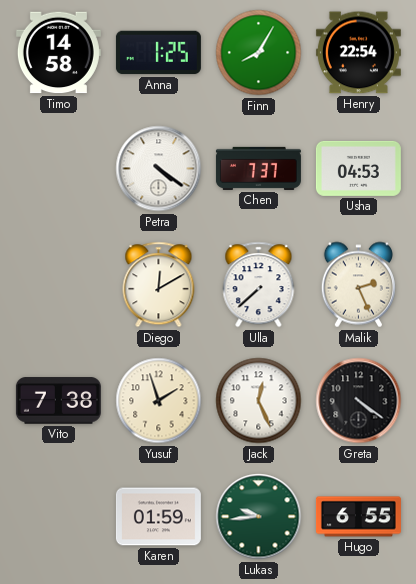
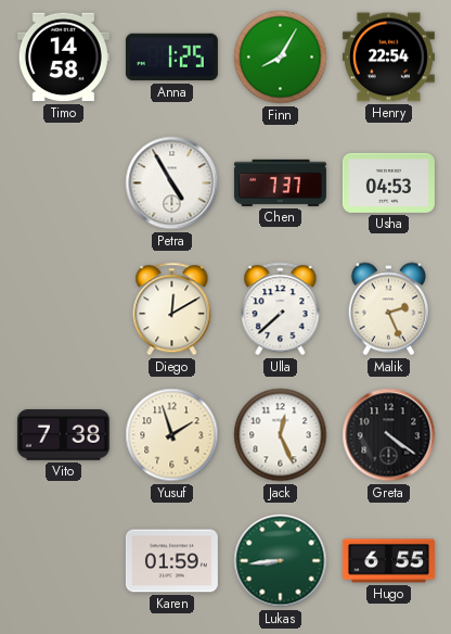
Petra: 4:21 -> 4:55 (172, 183)
Lukas: 9:44 -> 8:44 (281, 561)
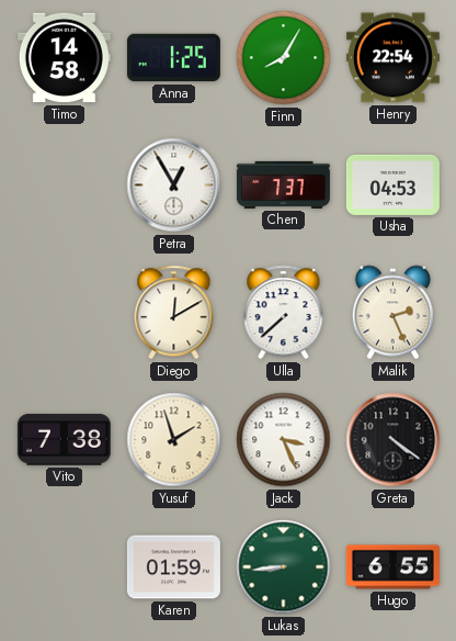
Petra: 4:55 -> 12:55 (174, 185)
Jack: 12:26 -> 3:26 (284, 440)
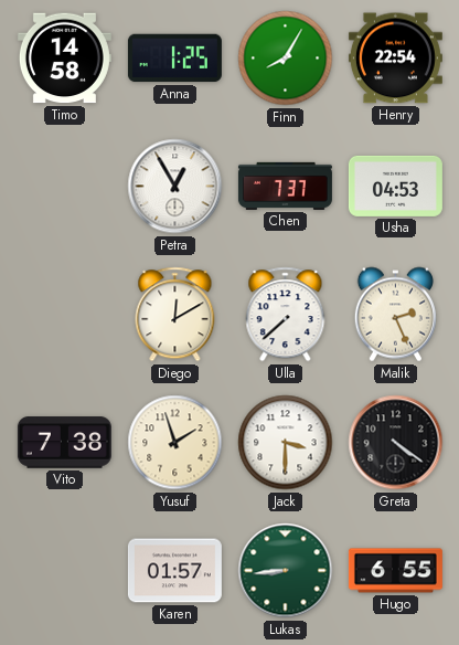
Jack: 3:26 -> 3:30 (286, 443)
Karen: 01:59 -> 01:57 (174, 571)
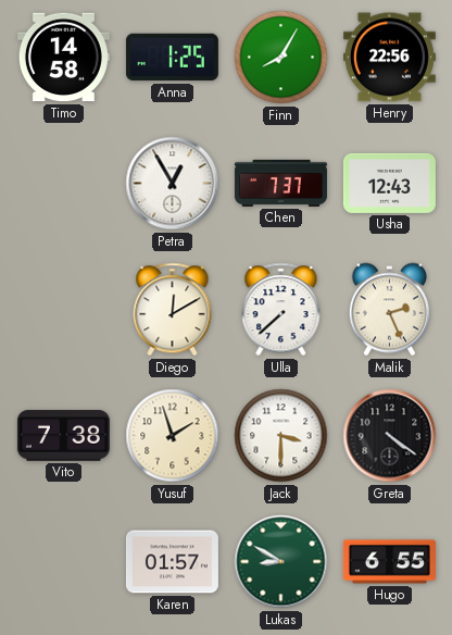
Henry: 22:54 -> 22:56 (389, 58)
Usha: 04:53 -> 12:43 (389, 183)
Lukas: 8:44 -> 8:50 (281, 562)
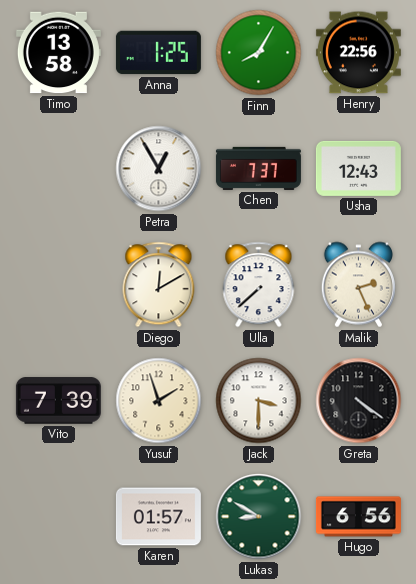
Timo: 14:58 -> 13:58 (58, 53)
Vito: 7:38 -> 7:39 (58, 401)
Hugo: 6:55 -> 6:56 (358, 517)
